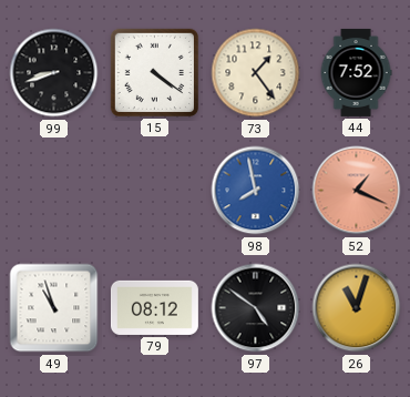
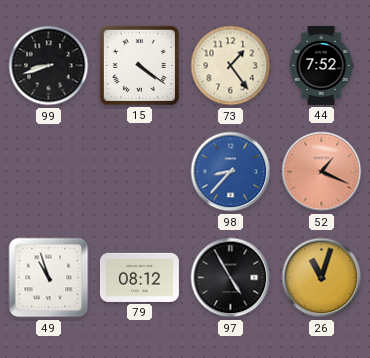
98: 7:58 -> 8:37 (231, 172)
97: 4:51 -> 4:55 (231, 278)
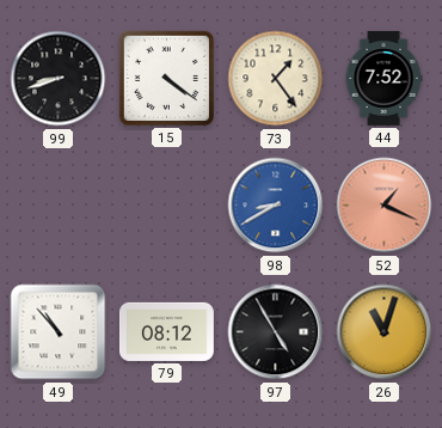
98: 8:37 -> 8:40 (276, 206)
49: 10:57 -> 10:53 (59, 332)
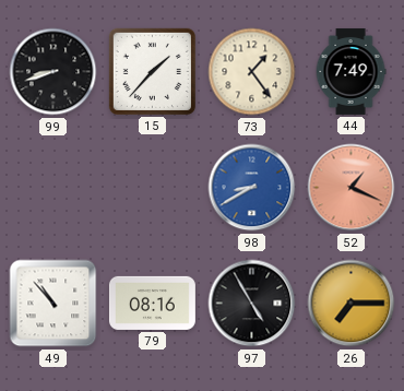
15: 4:21 -> 1:37 (152, 71)
44: 7:52 -> 7:49 (350, 71)
79: 08:12 -> 08:16 (152, 303)
26: 11:03 -> 7:15 (352, 304)
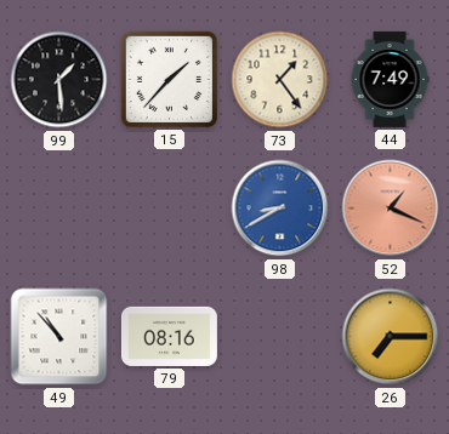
99: 8:42 -> 1:29 (59, 80)
97: 4:55 -> none (252, 304)
